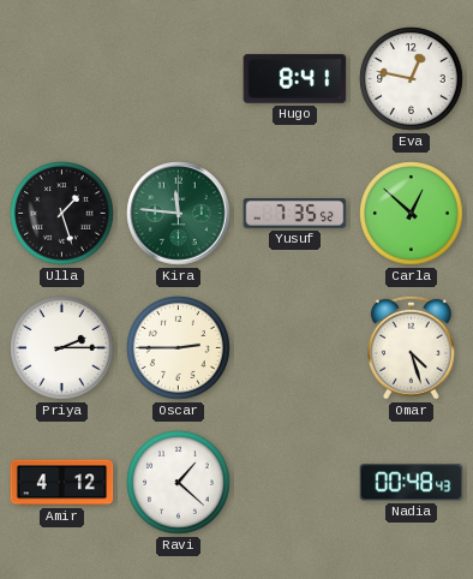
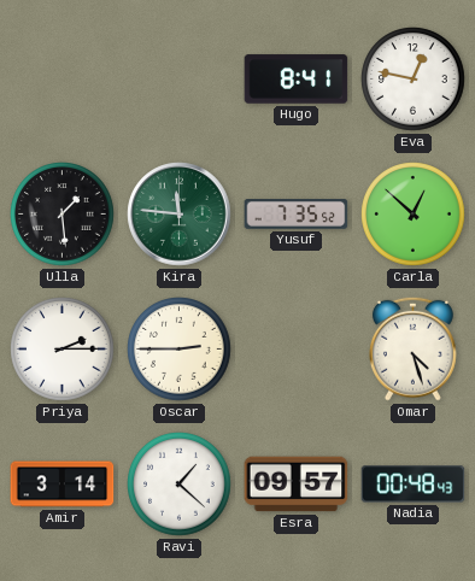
Ulla: 1:27 -> 1:29 (63, 215)
Amir: 4:12 -> 3:14 (63, 485)
Esra: none -> 09:57 (297, 485)
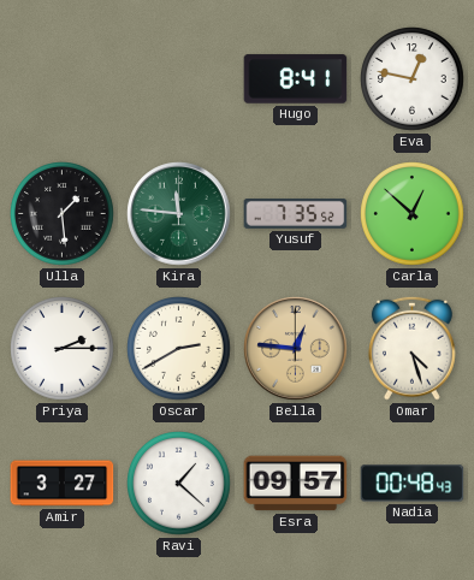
Oscar: 2:45 -> 2:40 (179, 349)
Bella: none -> 12:46 (296, 349)
Amir: 3:14 -> 3:27 (63, 484)
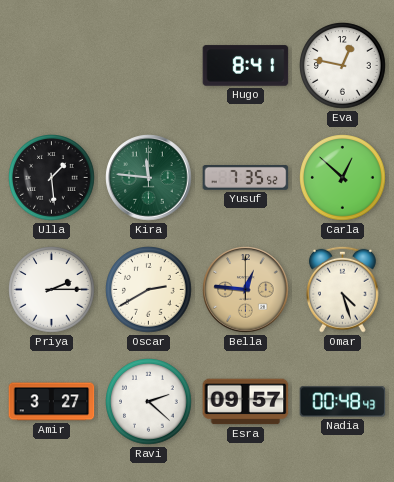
Ravi: 1:22 -> 2:22 (149, 402)
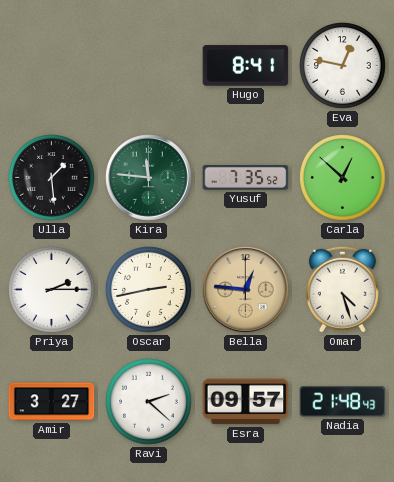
Oscar: 2:40 -> 2:43 (149, 290)
Nadia: 00:48 -> 21:48 (343, 402)
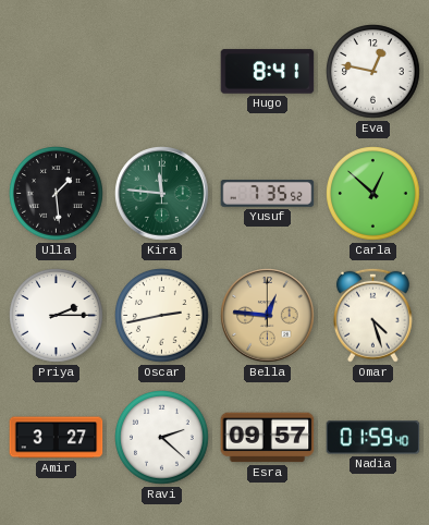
Nadia: 21:48 -> 01:59 (373, 438)
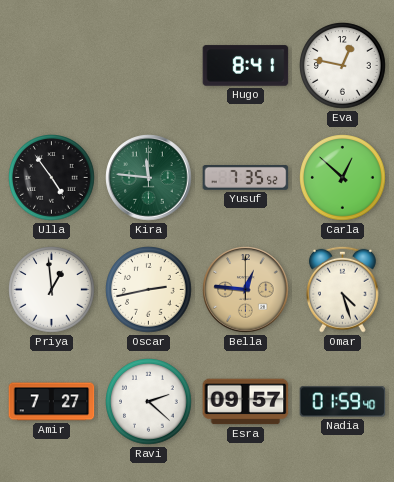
Ulla: 1:29 -> 4:54 (52, 178)
Priya: 2:15 -> 12:59 (52, 290)
Amir: 3:27 -> 7:27 (52, 402)
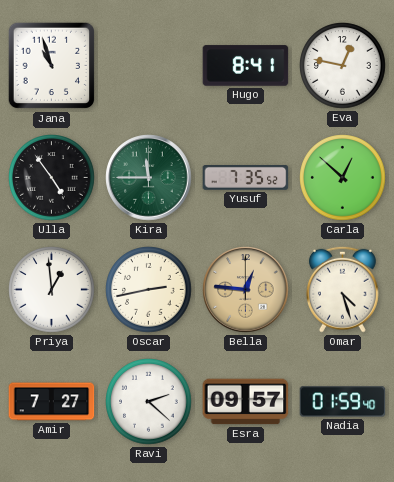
Jana: none -> 10:57 (52, 66)
Kira: 11:46 -> 11:45 (149, 178)
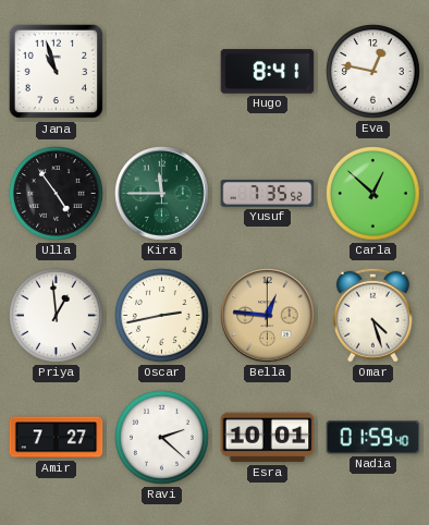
Esra: 09:57 -> 10:01 (268, 438)
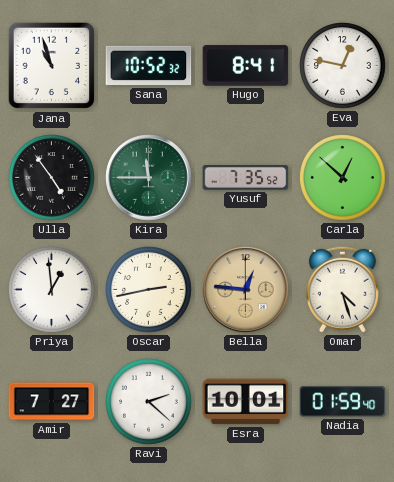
Sana: none -> 10:52 (149, 66)
